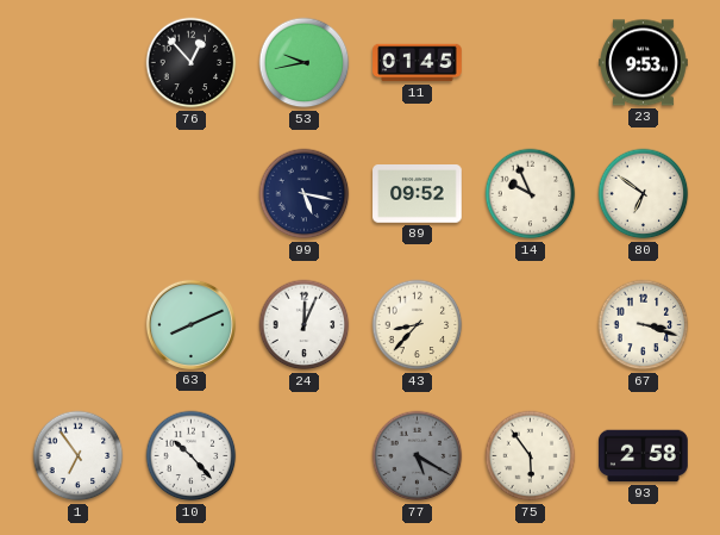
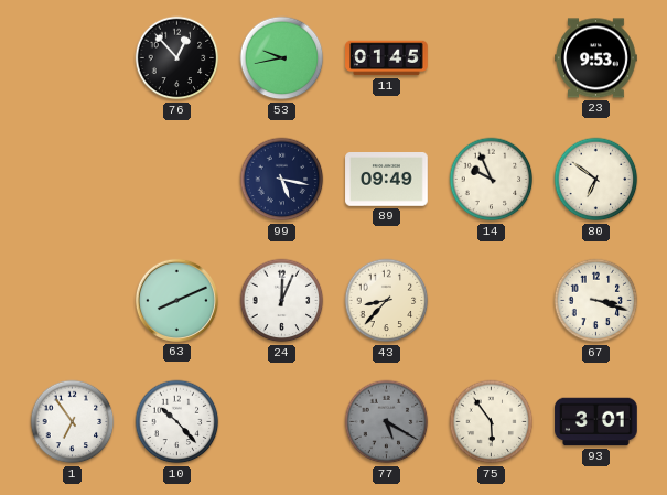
89: 09:52 -> 09:49 (387, 180)
93: 2:58 -> 3:01 (596, 422)
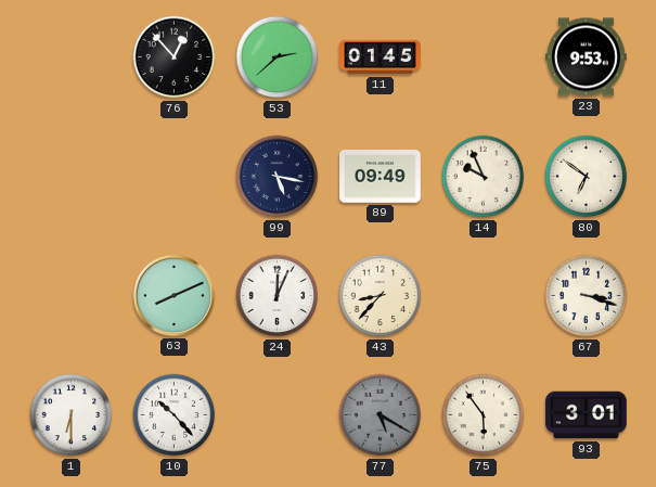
53: 9:43 -> 2:38 (278, 57)
1: 6:54 -> 6:30 (72, 415)
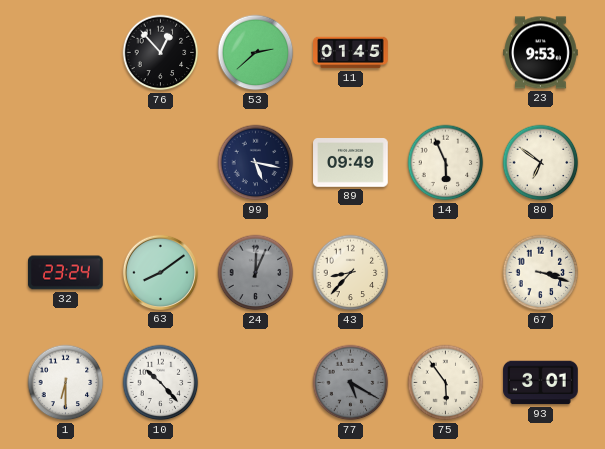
14: 9:56 -> 5:56 (446, 163)
32: none -> 23:24 (66, 273)
63: 8:11 -> 8:09 (160, 272)
24 dial: white -> grey (256, 273)
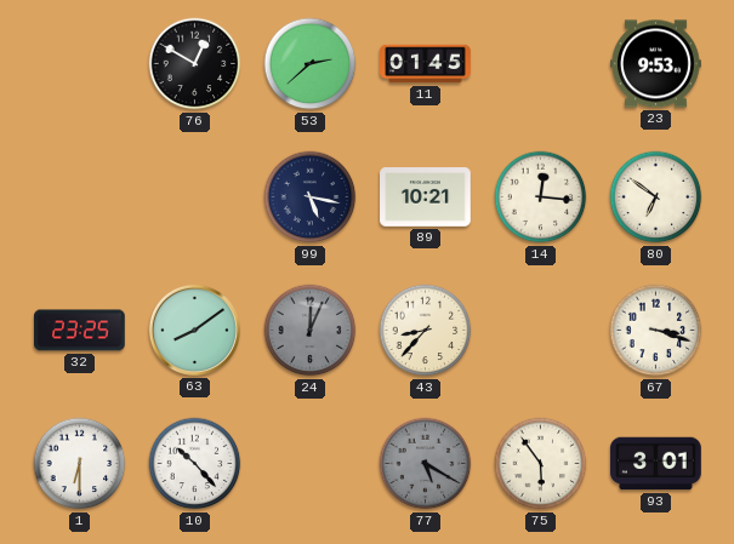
76: 12:53 -> 12:50 (195, 64)
89: 09:49 -> 10:21 (426, 197)
14: 5:56 -> 12:16 (541, 197)
32: 23:24 -> 23:25 (80, 331)
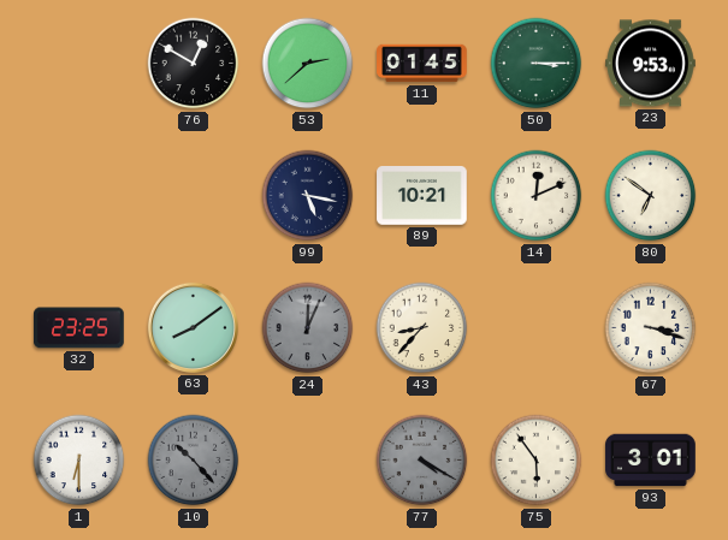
50: none -> 3:15 (537, 64)
14: 12:16 -> 12:11 (537, 196)
10 dial: white -> grey (194, 461)
77: 5:20 -> 4:20 (422, 461)
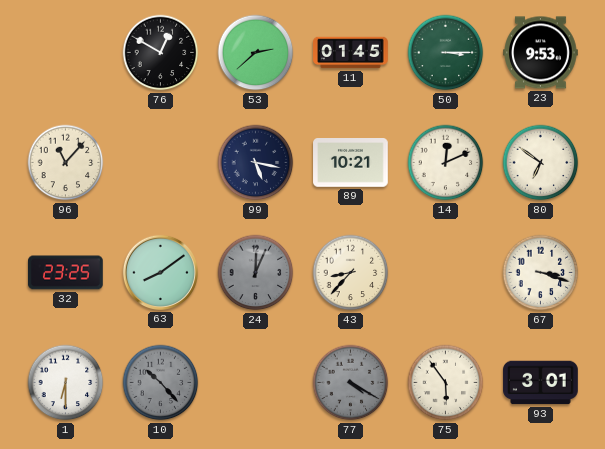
96: none -> 11:07 (66, 163)
